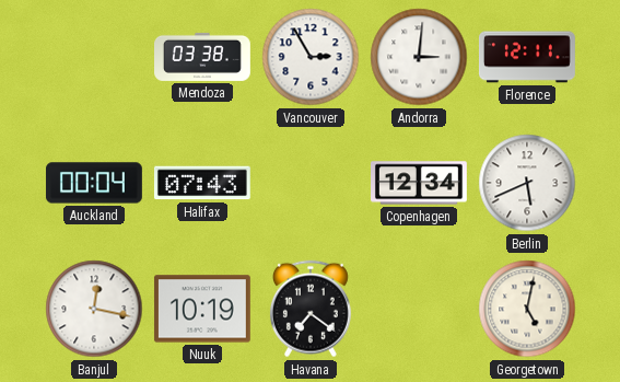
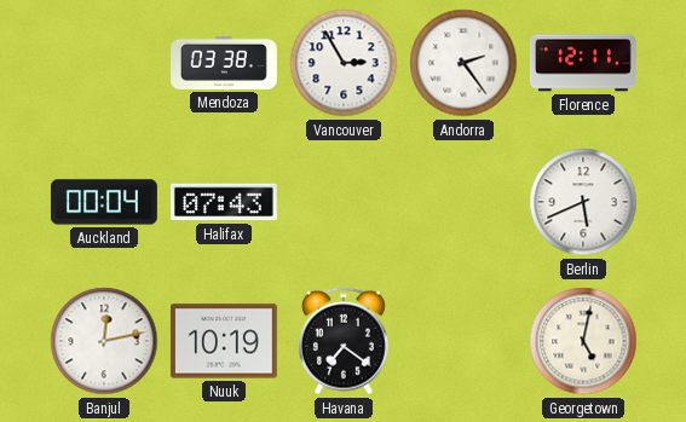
Andorra: 3:01 -> 2:24 (463, 63)
Copenhagen: 12:34 -> none (420, 183)
Banjul: 12:17 -> 12:13 (104, 341)
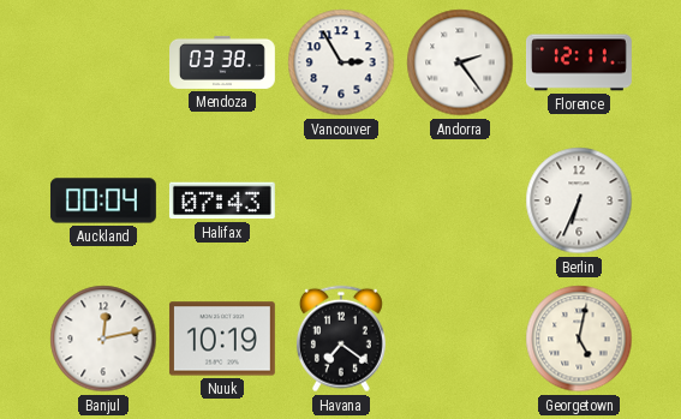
Berlin: 5:41 -> 6:34 (579, 200)
